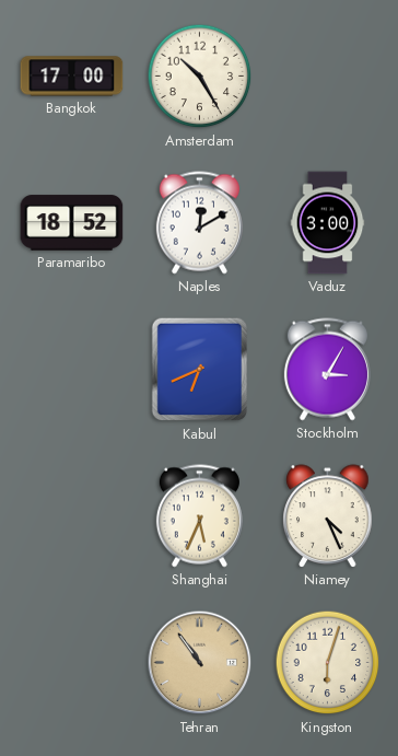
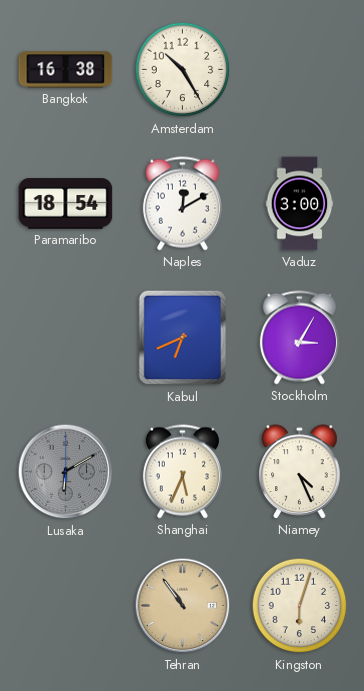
Bangkok: 17:00 -> 16:38 (66, 70)
Paramaribo: 18:52 -> 18:54 (66, 204)
Lusaka: none -> 6:10 (66, 472)
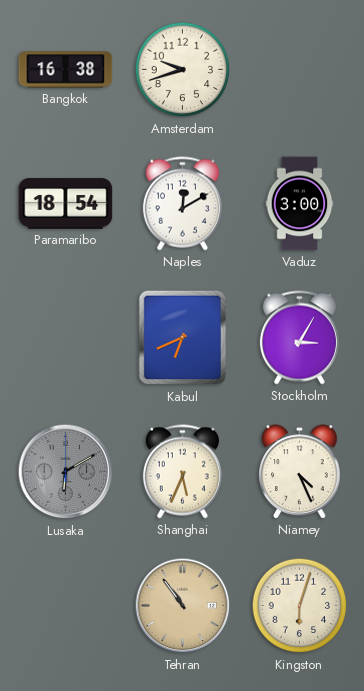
Amsterdam: 10:25 -> 9:42 (183, 70)
